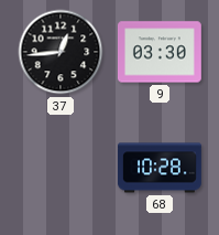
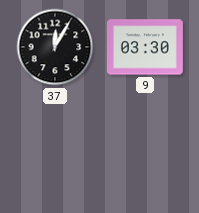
37: 12:44 -> 12:05 (55, 47)
68: 10:28 -> none (160, 168)
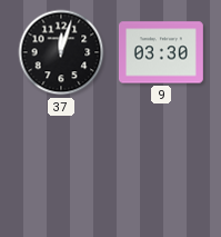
37: 12:05 -> 12:03 (61, 52)
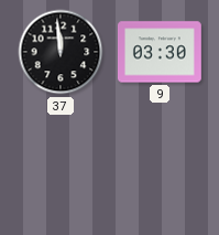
37: 12:03 -> 11:59 (61, 52)
